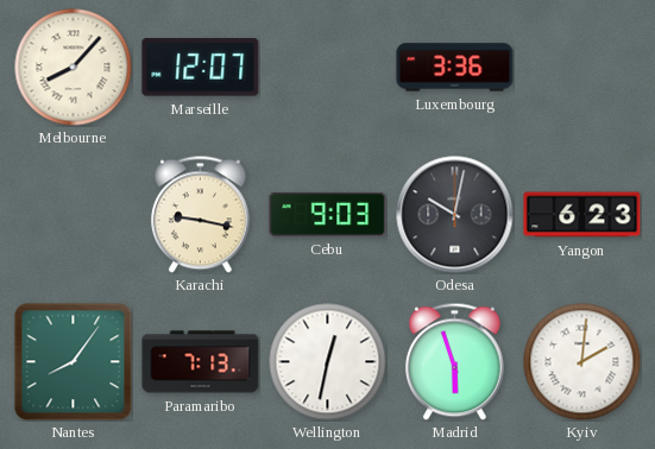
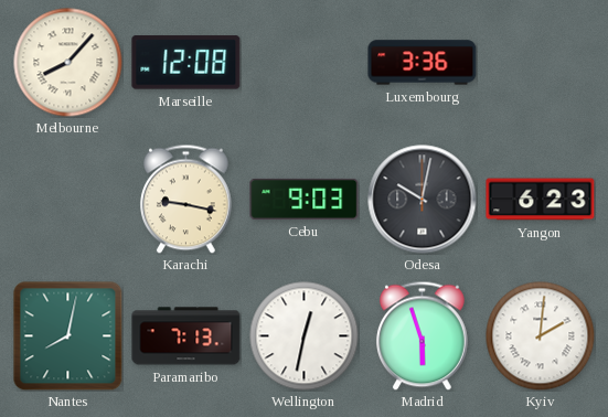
Marseille: 12:07 -> 12:08 (186, 63)
Nantes: 8:06 -> 8:02 (67, 335)
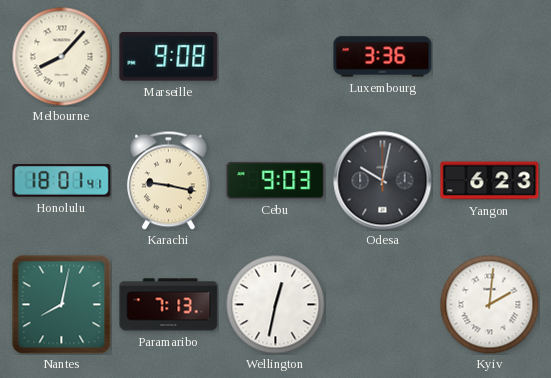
Marseille: 12:08 -> 9:08 (169, 57)
Honolulu: none -> 18:01 (62, 181)
Madrid: 5:57 -> none (422, 335)
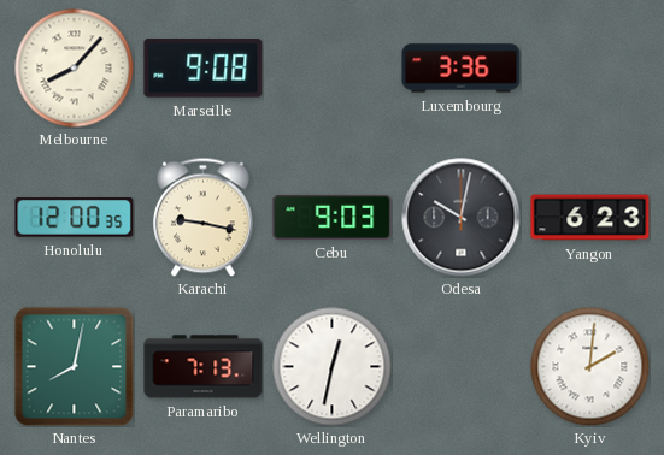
Honolulu: 18:01 -> 12:00 (75, 218)
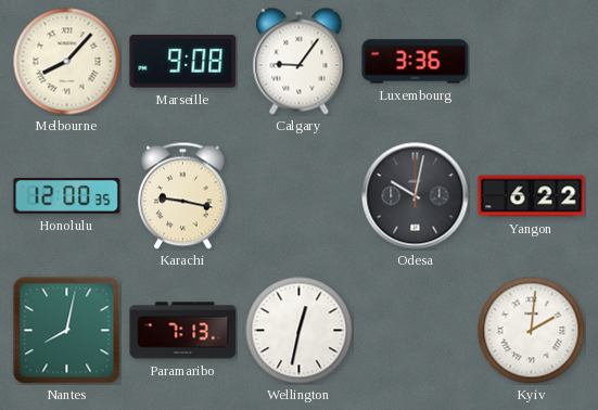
Calgary: none -> 9:06 (300, 62)
Cebu: 9:03 -> none (333, 217)
Yangon: 6:23 -> 6:22 (532, 196)
